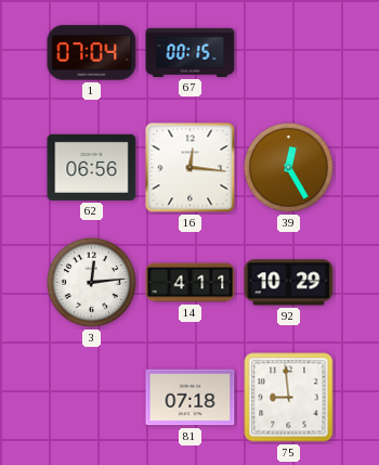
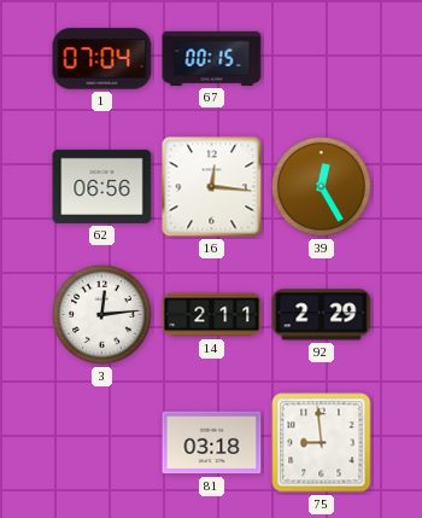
14: 4:11 -> 2:11 (212, 315)
92: 10:29 -> 2:29 (322, 315)
81: 07:18 -> 03:18 (212, 443)
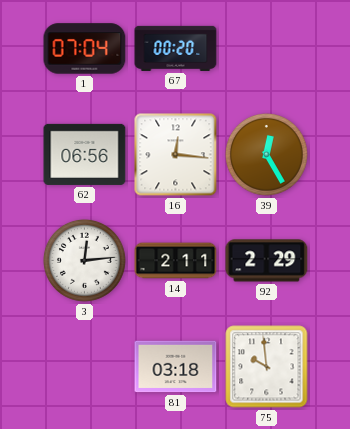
67: 00:15 -> 00:20 (176, 48)
75: 8:59 -> 9:59 (267, 367)
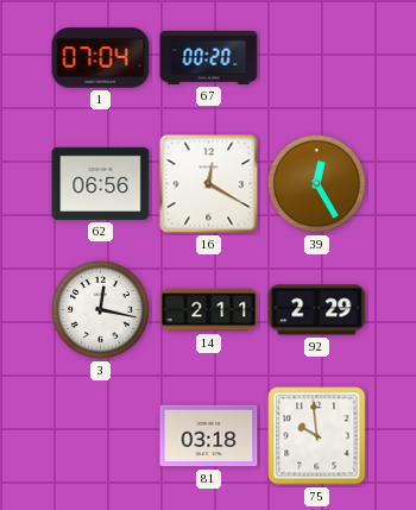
16: 12:16 -> 12:20 (209, 184)
3: 12:14 -> 12:17 (101, 310)
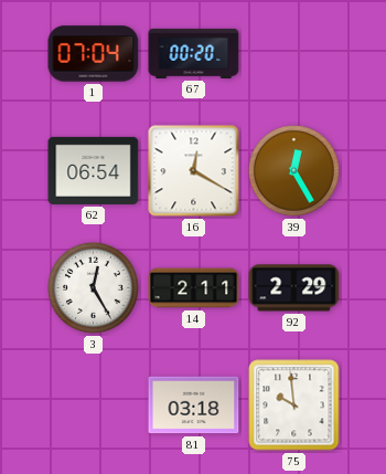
62: 06:56 -> 06:54 (94, 170)
3: 12:17 -> 12:25 (94, 288)
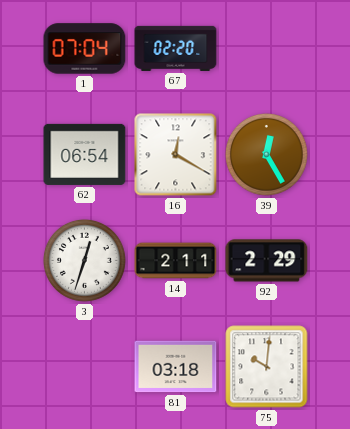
67: 00:20 -> 02:20 (176, 48)
3: 12:25 -> 12:33 (85, 261)
75: 9:59 -> 10:01 (267, 367)
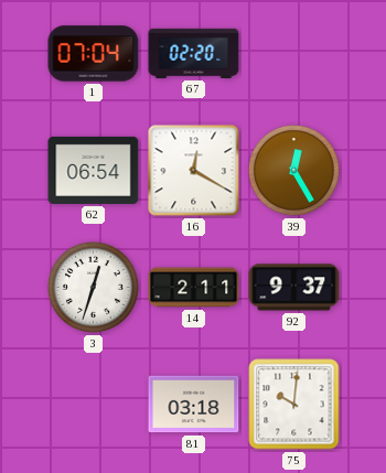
92: 2:29 -> 9:37 (294, 288)
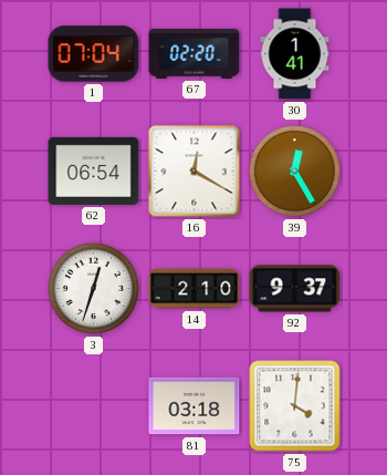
30: none -> 1:41 (295, 54)
14: 2:11 -> 2:10 (195, 289)
75: 10:01 -> 4:01 (295, 406)
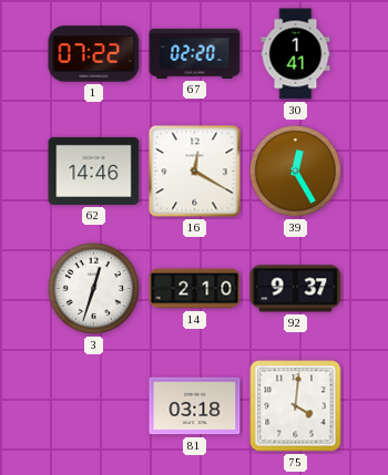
1: 07:04 -> 07:22 (94, 54)
62: 06:54 -> 14:46 (94, 171)
